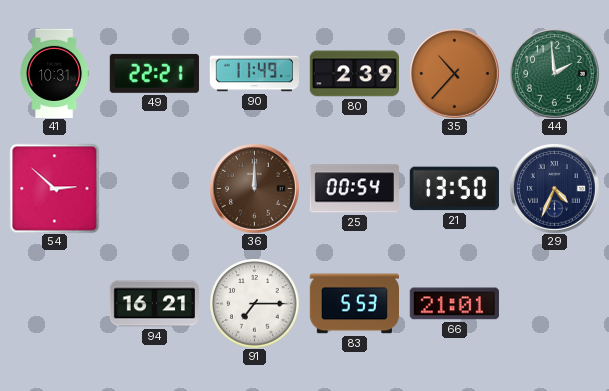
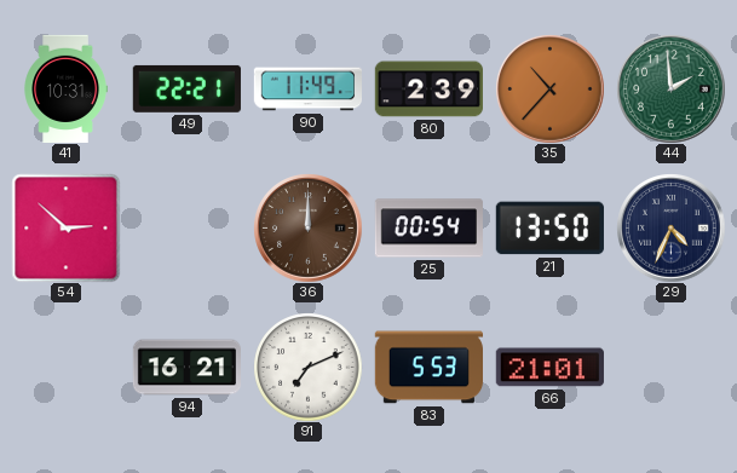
91: 7:15 -> 7:11 (307, 367)
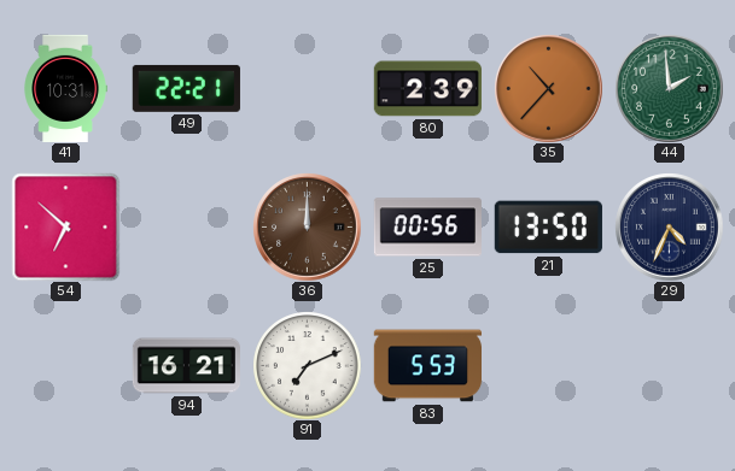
90: 11:49 -> none (307, 90)
54: 2:52 -> 6:52 (65, 226)
25: 00:54 -> 00:56 (427, 228)
66: 21:01 -> none (549, 368)
